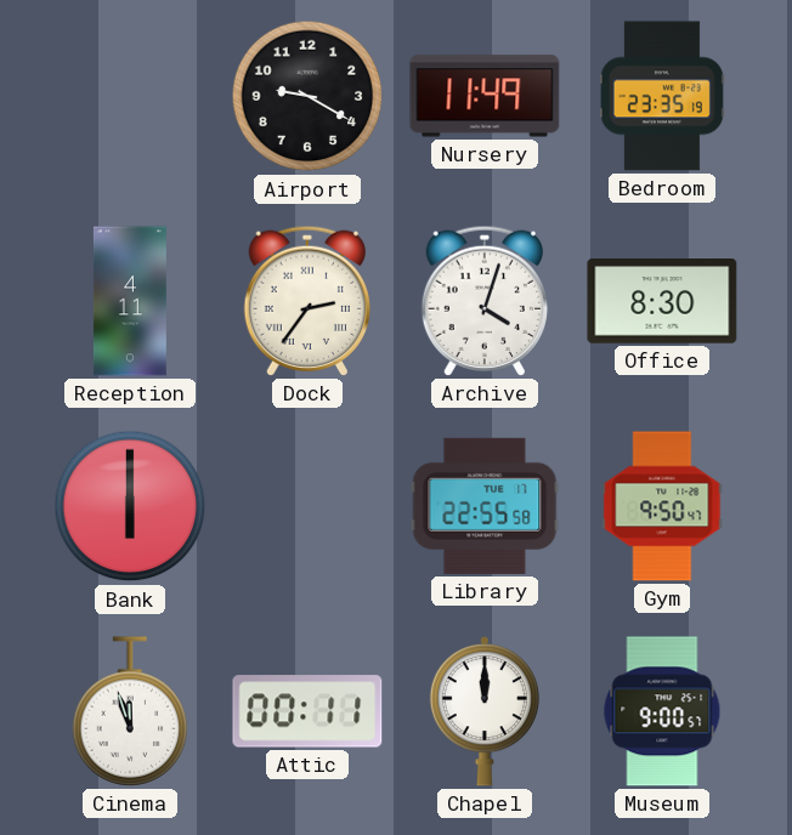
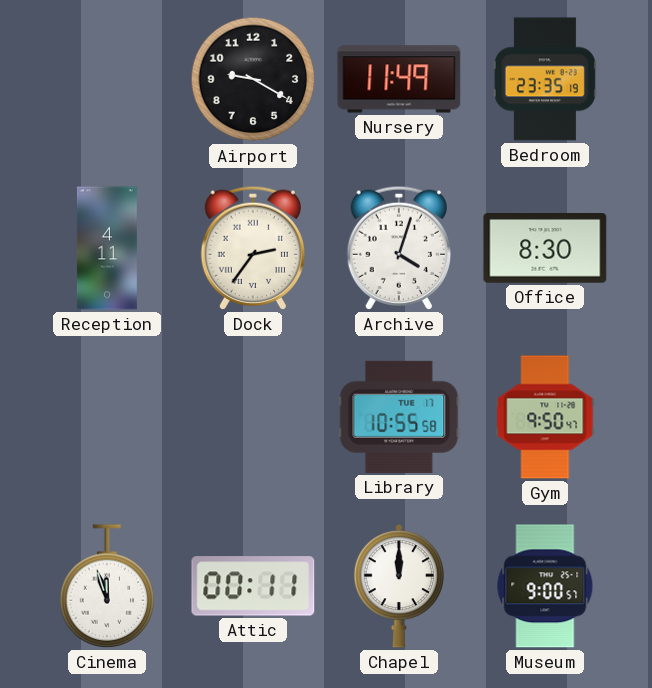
Bank: 6:00 -> none (130, 506)
Library: 22:55 -> 10:55 (399, 417)
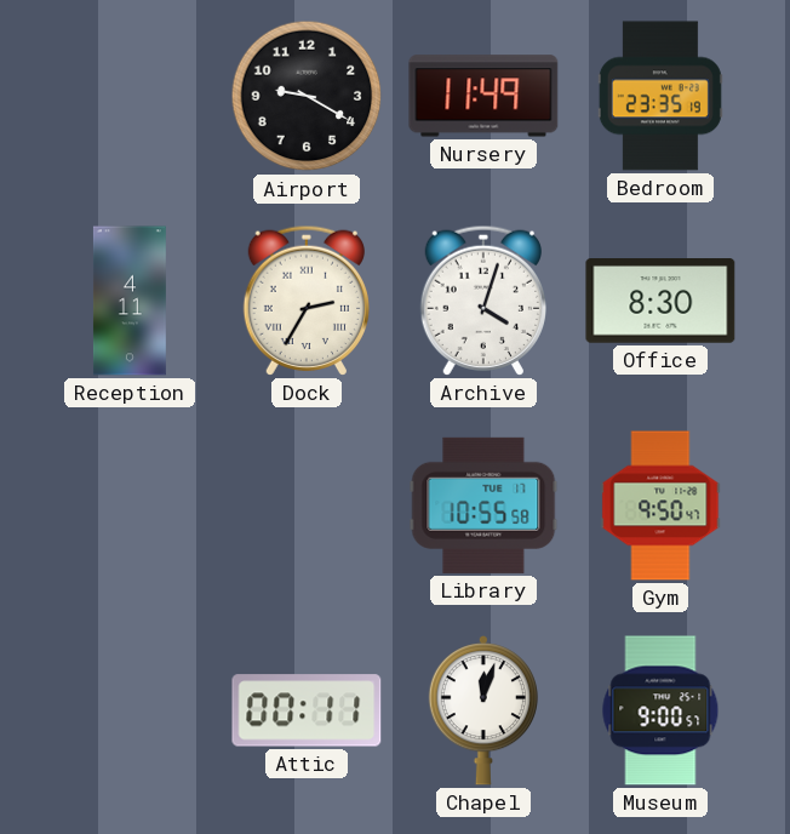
Dock: 2:36 -> 2:35 (305, 301)
Cinema: 11:57 -> none (107, 586)
Chapel: 12:00 -> 12:03 (483, 712)
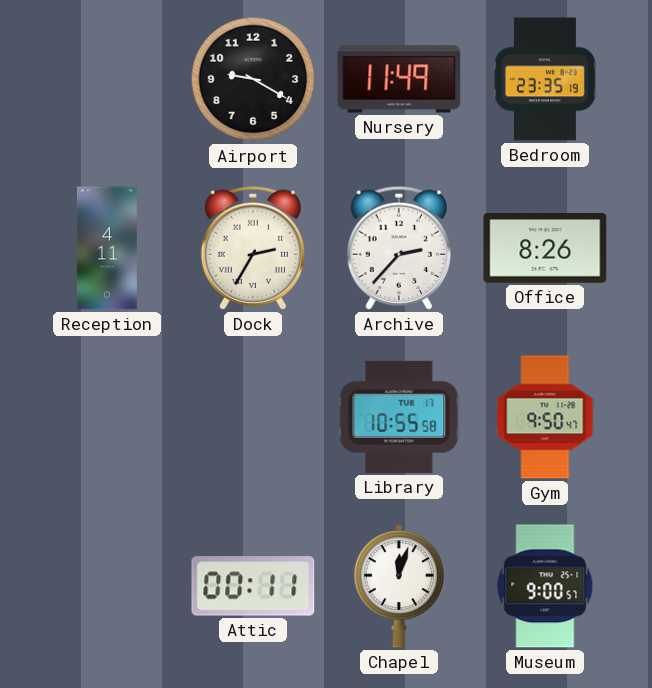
Archive: 4:03 -> 2:37 (398, 248)
Office: 8:30 -> 8:26 (545, 249)
